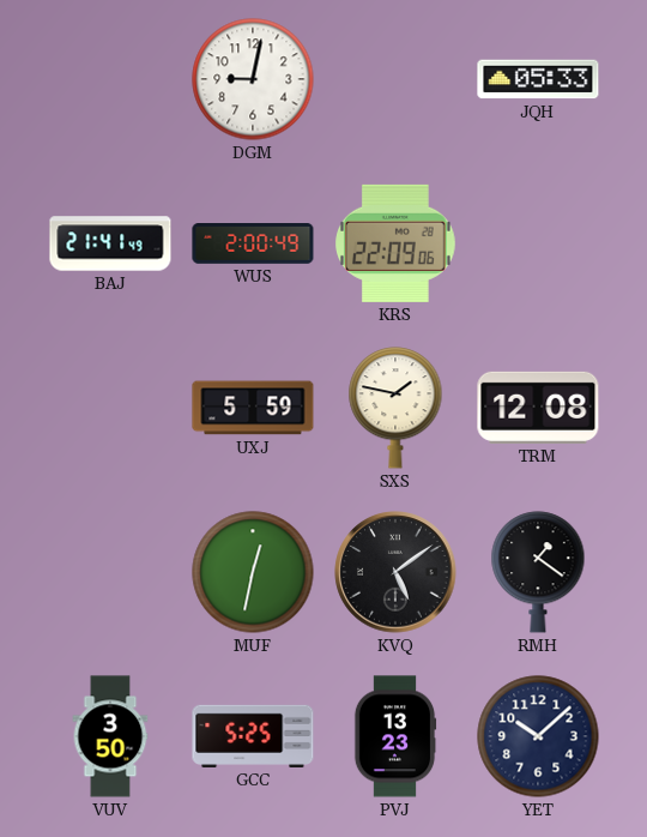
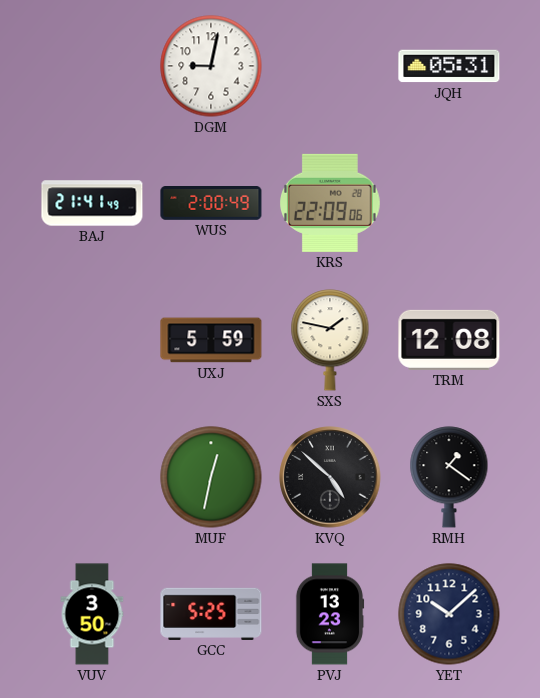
JQH: 05:33 -> 05:31 (449, 66)
KVQ: 5:09 -> 4:52 (330, 477)
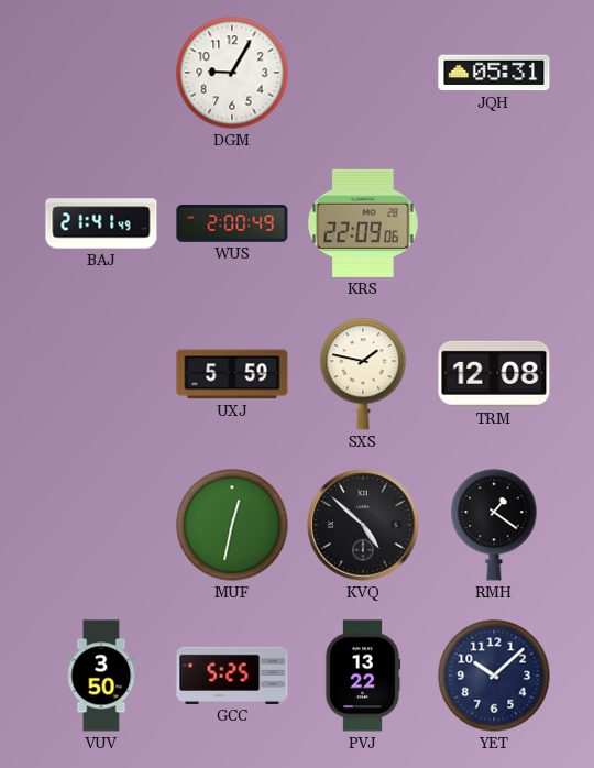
DGM: 9:02 -> 9:05 (232, 73)
PVJ: 13:23 -> 13:22 (363, 676)
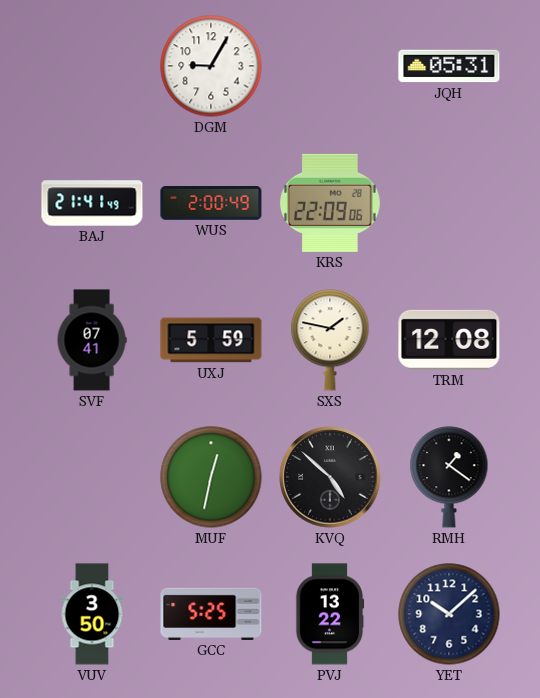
SVF: none -> 07:41 (92, 340)
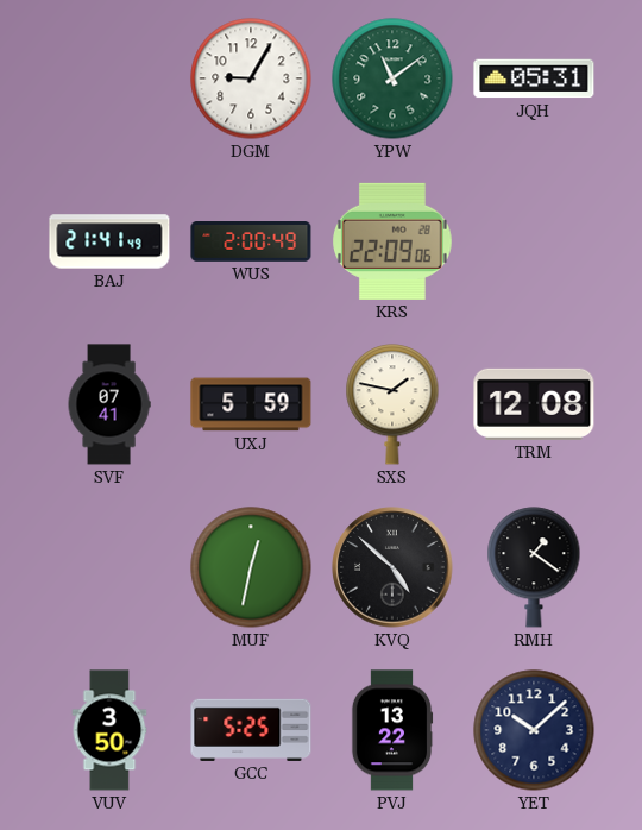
YPW: none -> 11:09 (392, 78)
